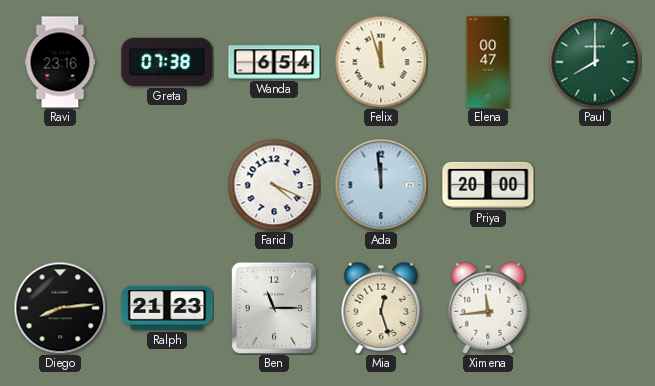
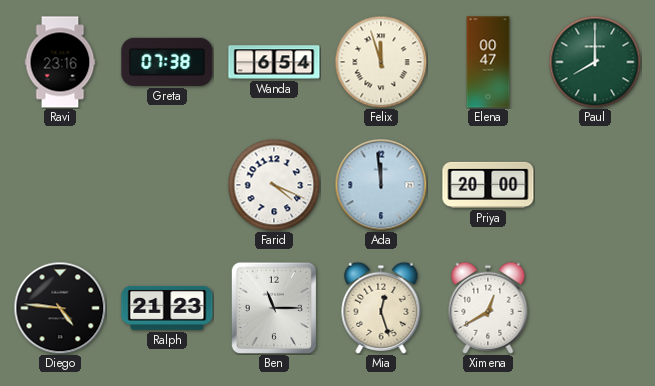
Diego: 8:14 -> 4:46 (60, 308)
Ximena: 11:44 -> 12:40 (488, 308)
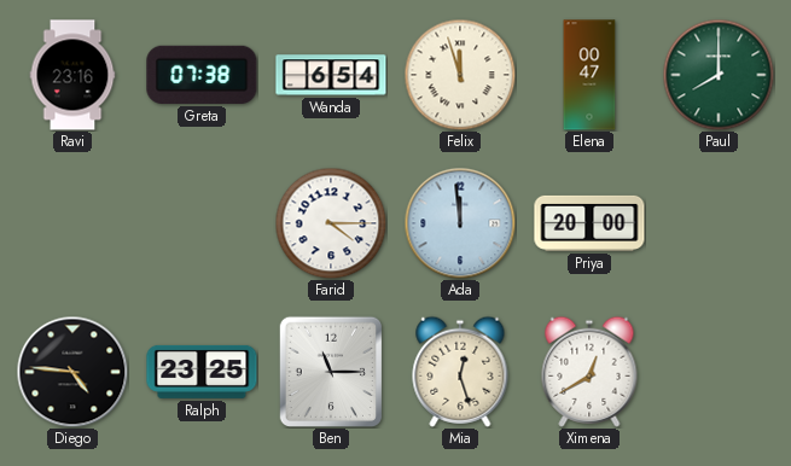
Farid: 4:19 -> 4:15 (331, 223)
Ralph: 21:23 -> 23:25 (202, 372)
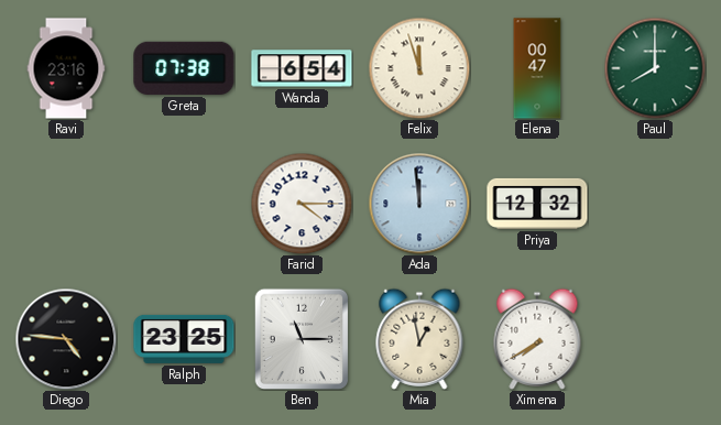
Priya: 20:00 -> 12:32 (537, 204)
Mia: 12:27 -> 12:58 (419, 339)
Ximena: 12:40 -> 7:40 (537, 339)
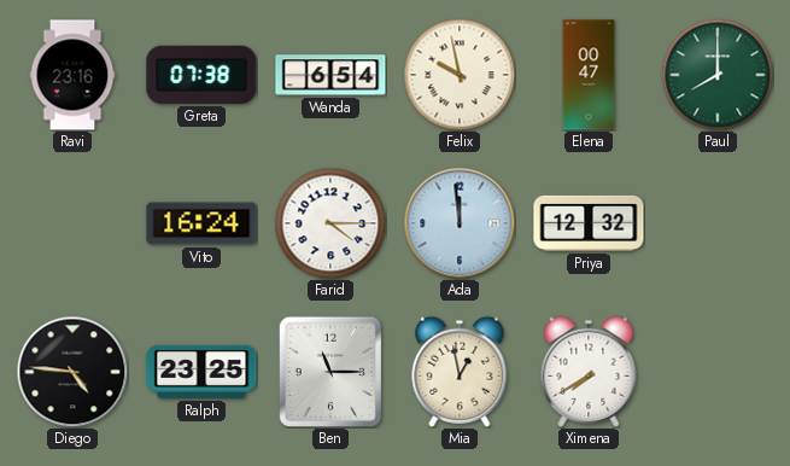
Felix: 11:57 -> 9:58 (460, 75)
Vito: none -> 16:24 (201, 223)
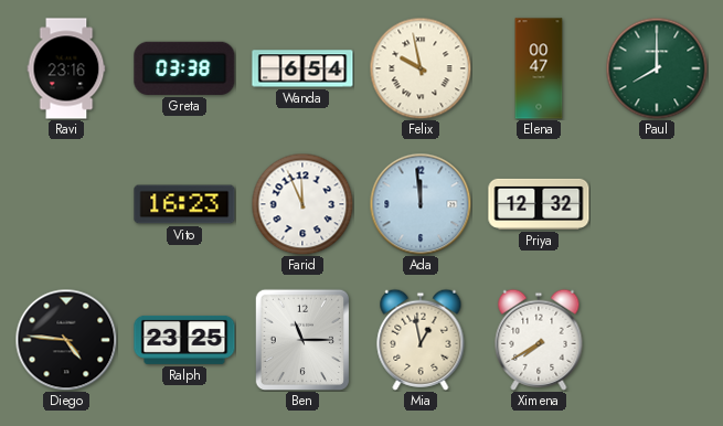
Greta: 07:38 -> 03:38 (184, 68)
Vito: 16:24 -> 16:23 (184, 204)
Farid: 4:15 -> 11:56 (302, 204)
